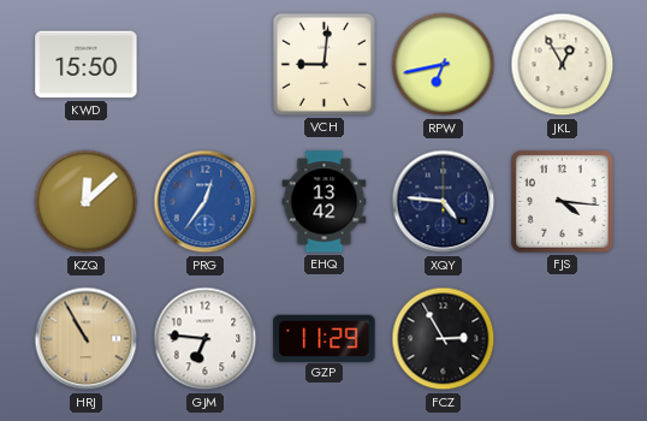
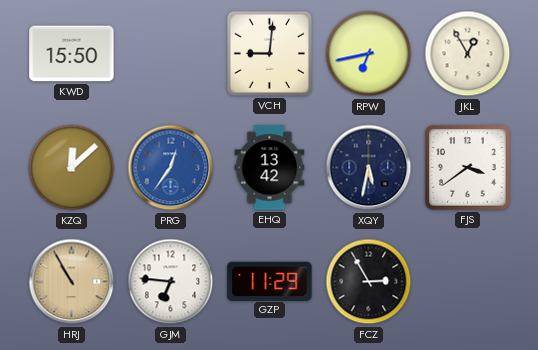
XQY: 4:46 -> 5:32 (369, 168)
FJS: 4:16 -> 3:39 (468, 168)
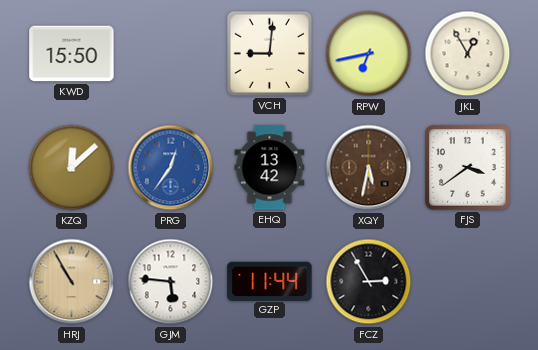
XQY dial: navy -> brown (369, 168)
GJM: 6:46 -> 5:46 (171, 282)
GZP: 11:29 -> 11:44 (270, 281)
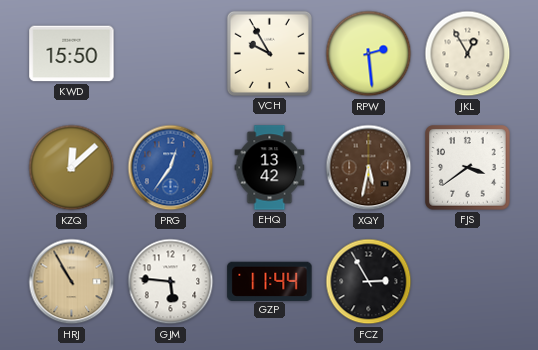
VCH: 9:01 -> 9:55 (269, 53)
RPW: 6:43 -> 2:29 (369, 54)
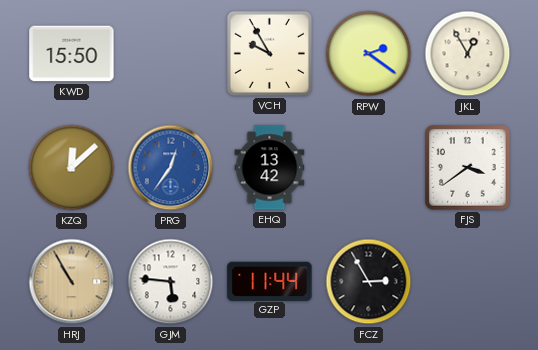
RPW: 2:29 -> 2:21 (369, 54)
XQY: 5:32 -> none (369, 168)
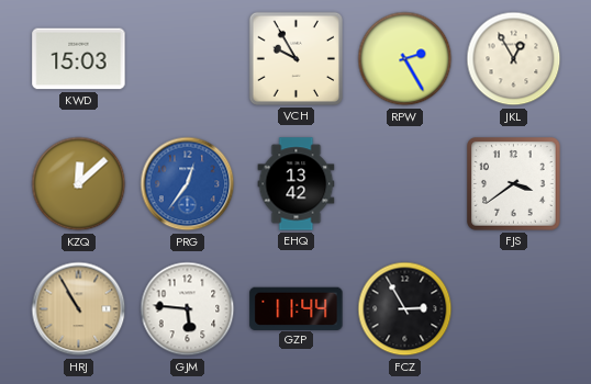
KWD: 15:50 -> 15:03 (79, 59)
RPW: 2:21 -> 2:25 (405, 59)
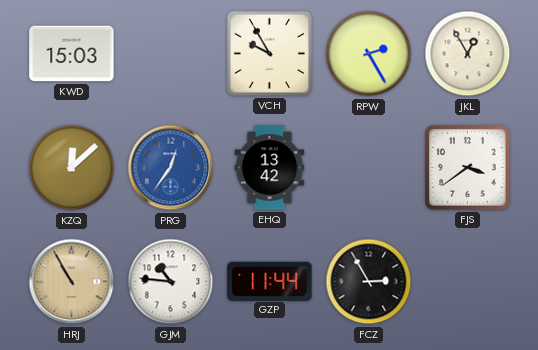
GJM: 5:46 -> 10:46 (171, 282)
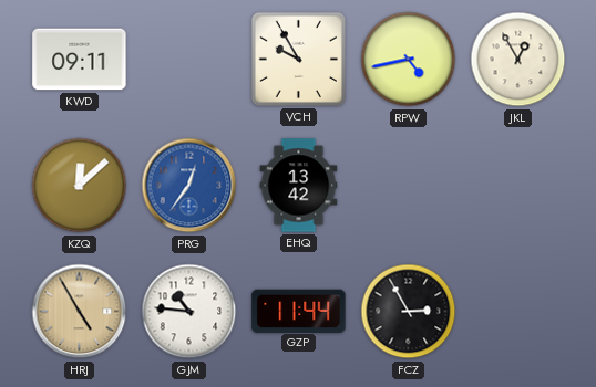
KWD: 15:03 -> 09:11 (80, 60)
RPW: 2:25 -> 4:43 (409, 60)
FJS: 3:39 -> none (468, 168)
HRJ: 10:55 -> 4:55 (80, 312)
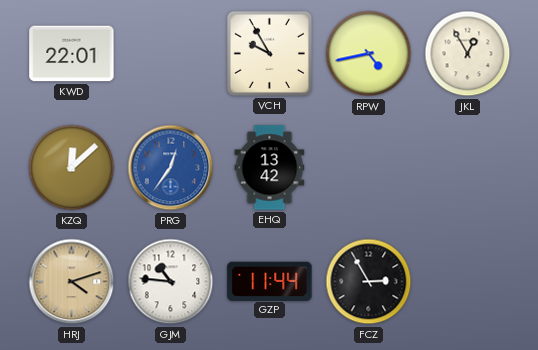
KWD: 09:11 -> 22:01 (72, 54)
HRJ: 4:55 -> 4:12 (72, 282)
